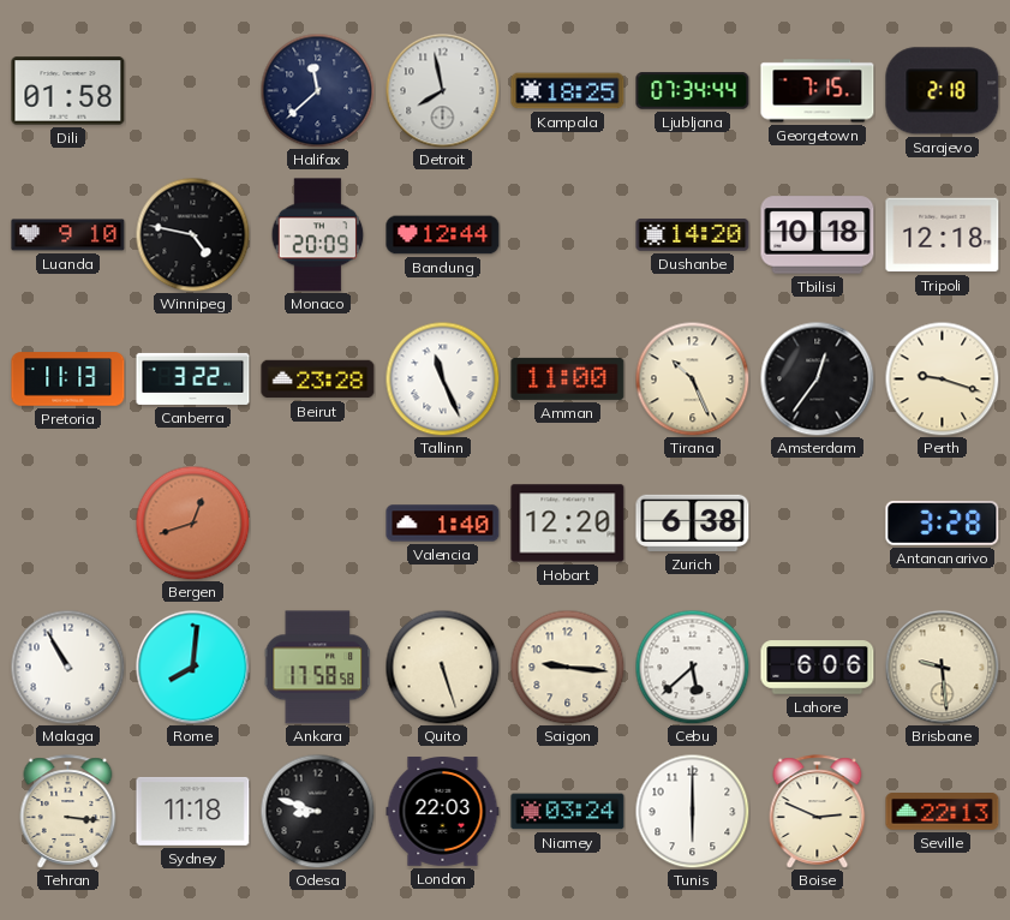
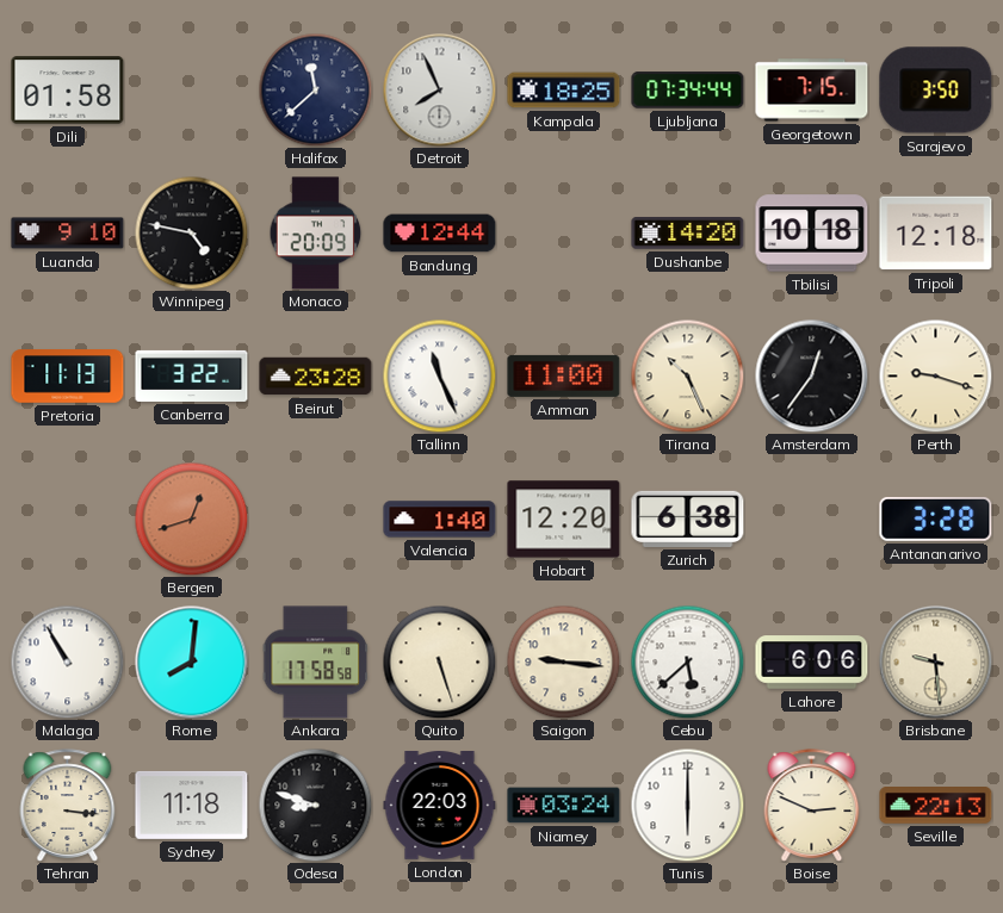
Detroit: 7:58 -> 7:56 (439, 89)
Sarajevo: 2:18 -> 3:50 (936, 91)
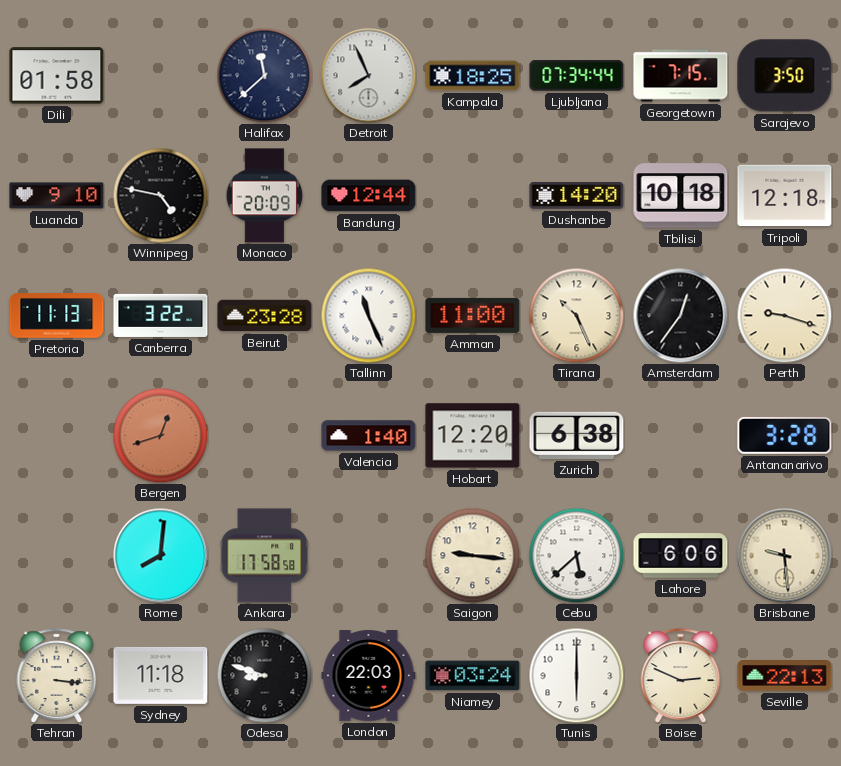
Malaga: 10:55 -> none (67, 662)
Quito: 5:27 -> none (439, 662)
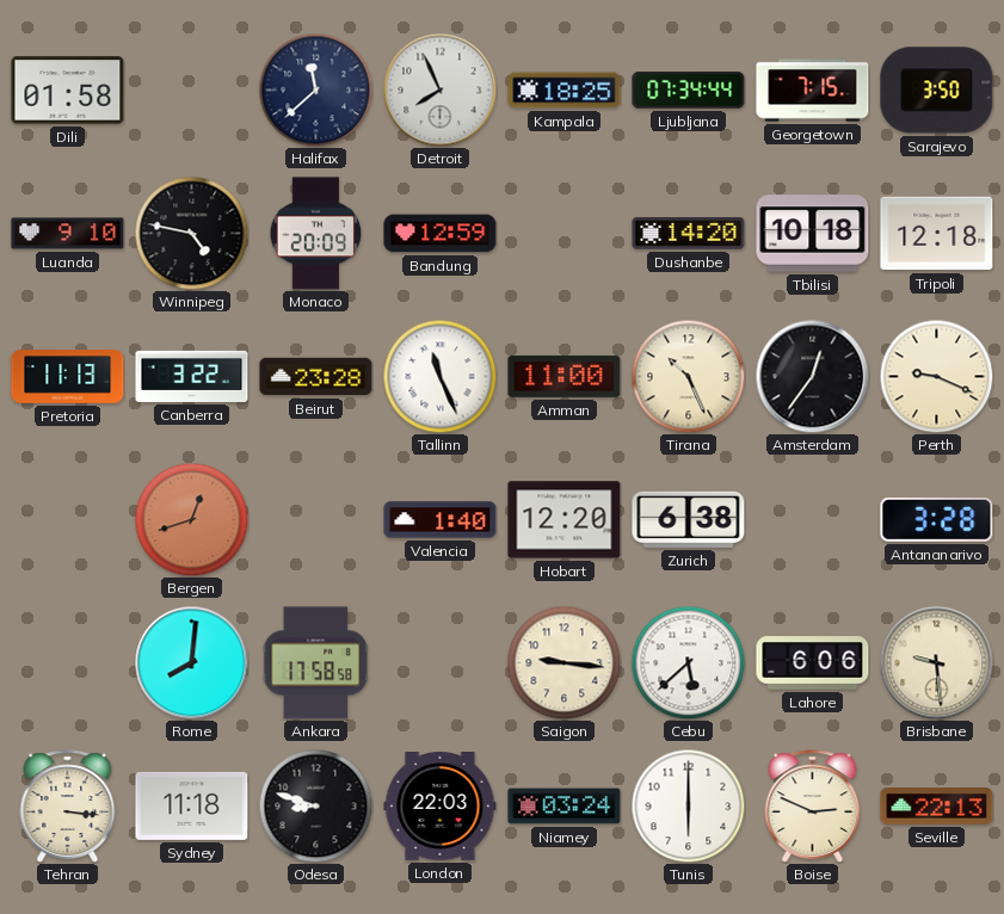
Bandung: 12:44 -> 12:59 (441, 234)
Perth: 9:18 -> 9:19 (936, 376)
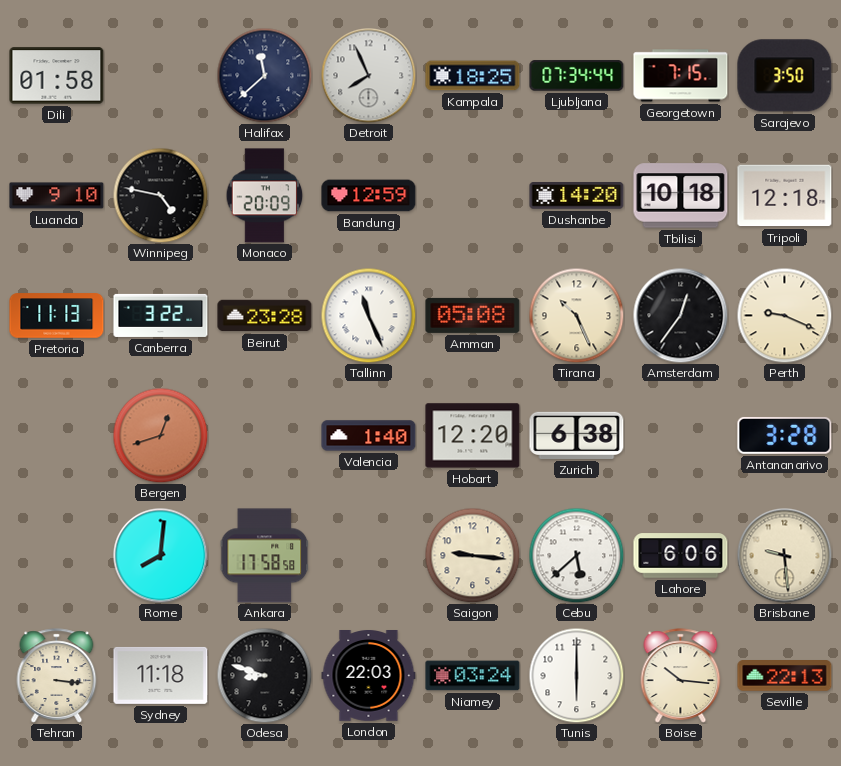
Amman: 11:00 -> 05:08 (473, 315)
Boise: 2:49 -> 10:16 (681, 676)
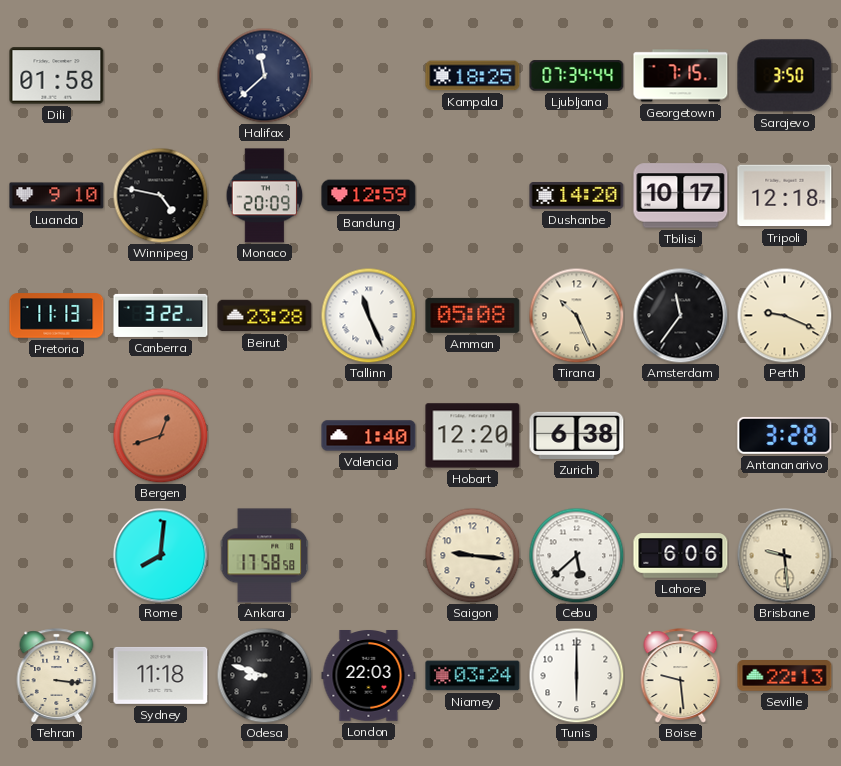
Detroit: 7:56 -> none (368, 75)
Tbilisi: 10:18 -> 10:17 (681, 196)
Amsterdam: 12:36 -> 11:36 (680, 315)
Boise: 10:16 -> 9:29 (681, 676)
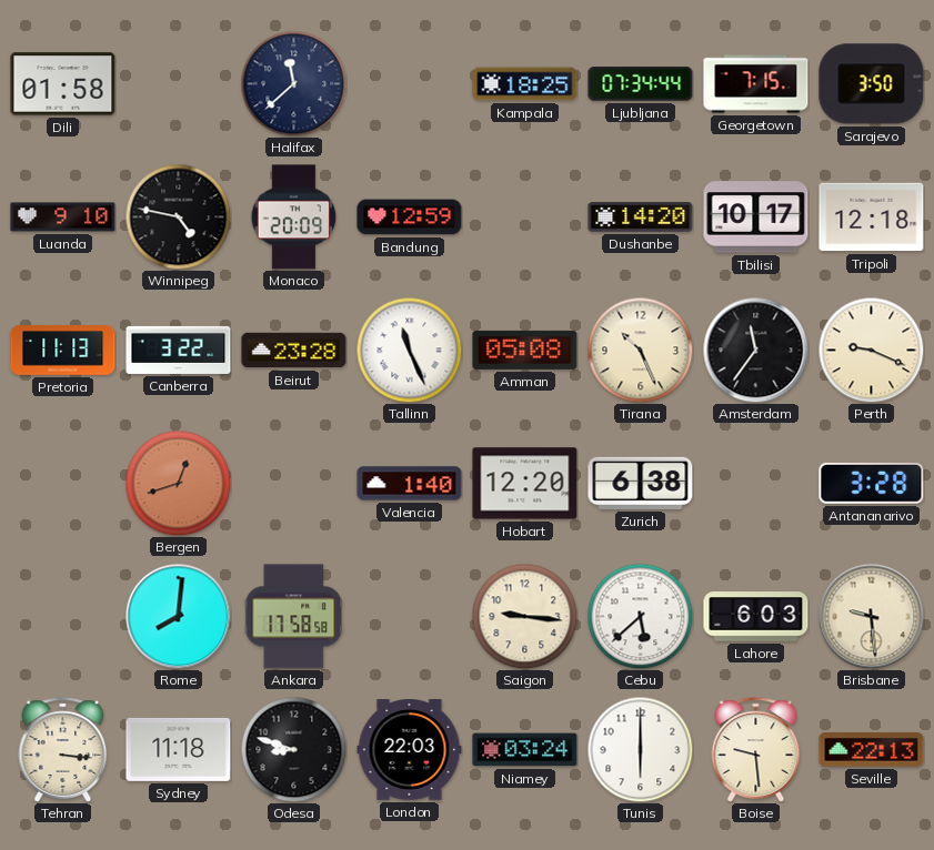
Lahore: 6:06 -> 6:03 (756, 617)
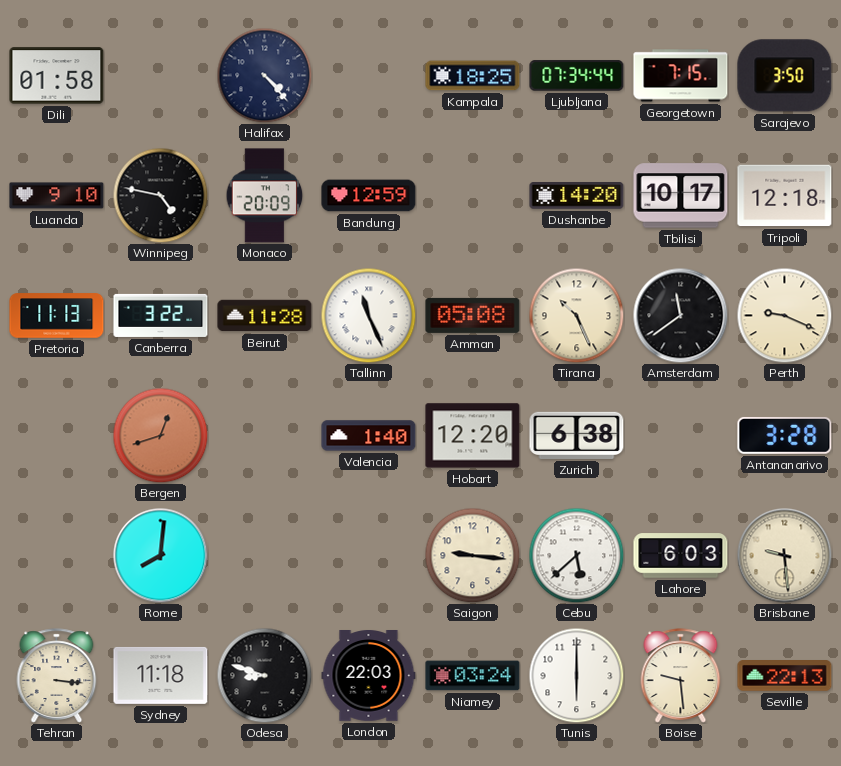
Halifax: 11:38 -> 4:23 (264, 75)
Beirut: 23:28 -> 11:28 (265, 316)
Amsterdam: 11:36 -> 11:39 (680, 315)
Ankara: 17:58 -> none (294, 617)
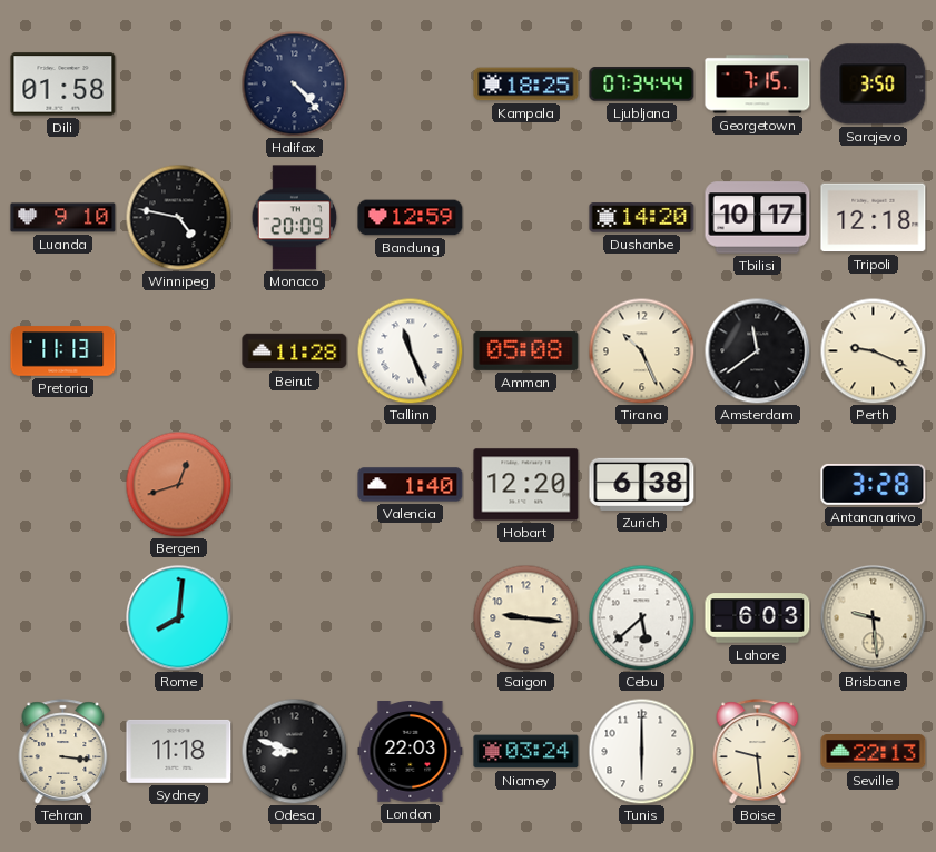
Canberra: 3:22 -> none (161, 315)
